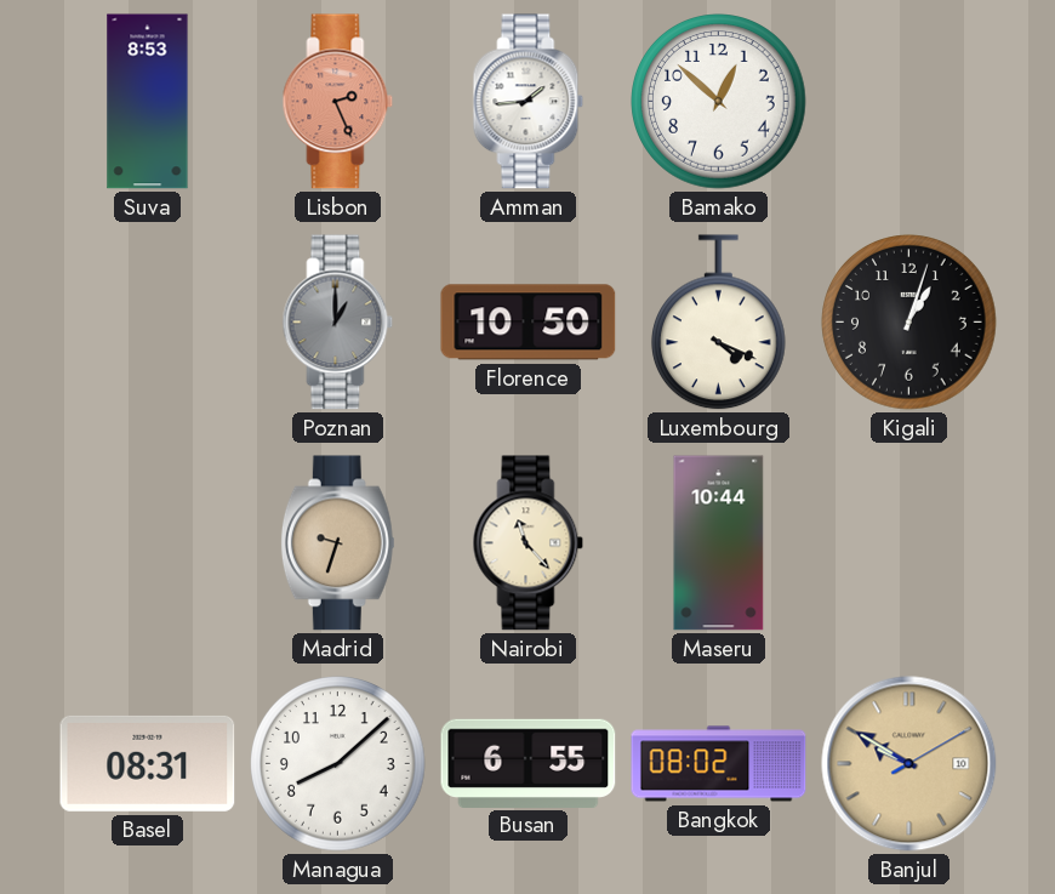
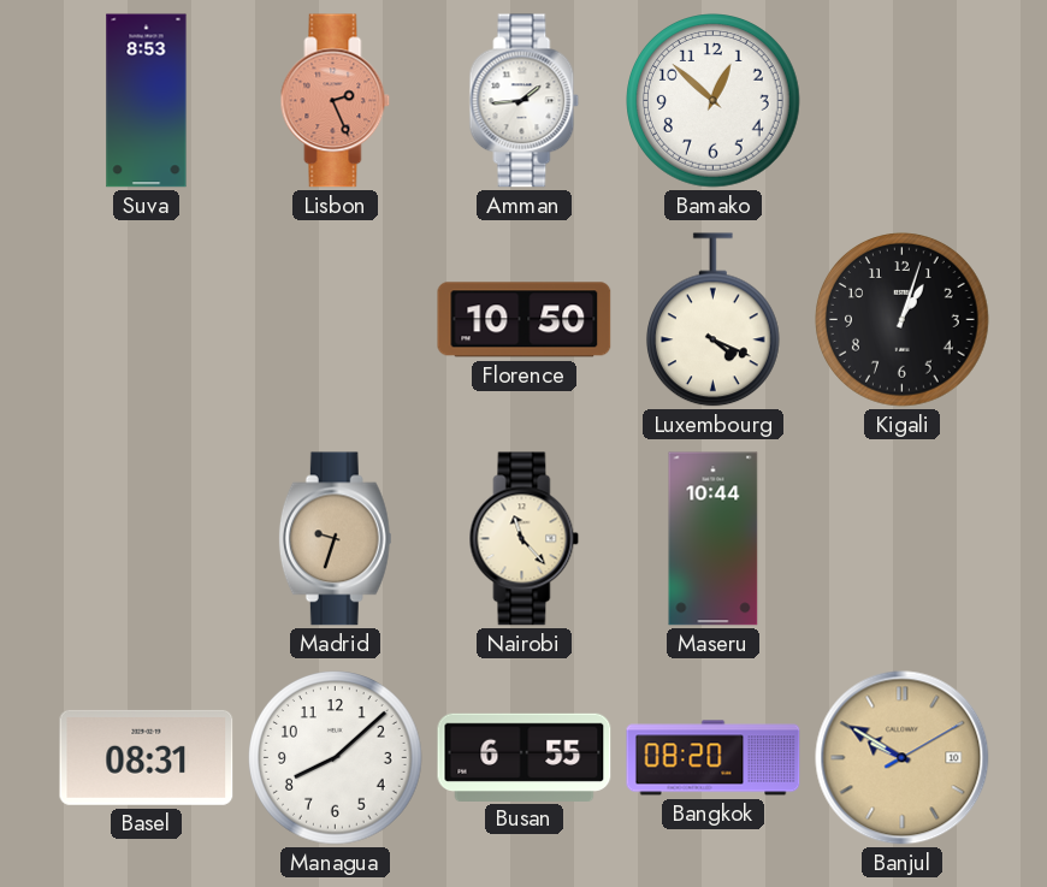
Poznan: 1:00 -> none (338, 323)
Bangkok: 08:02 -> 08:20 (714, 758)
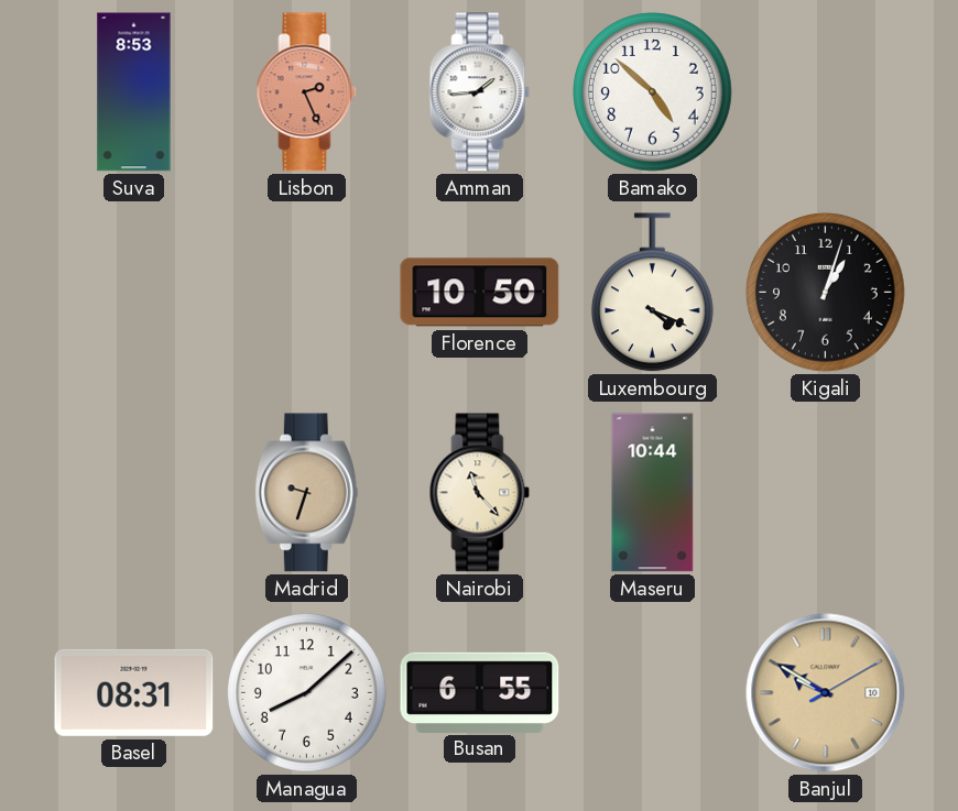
Bamako: 12:52 -> 4:52 (653, 92)
Bangkok: 08:20 -> none (714, 758)
